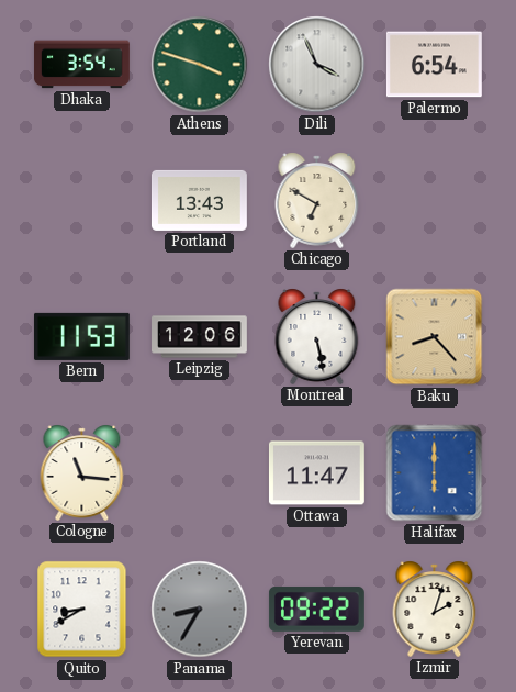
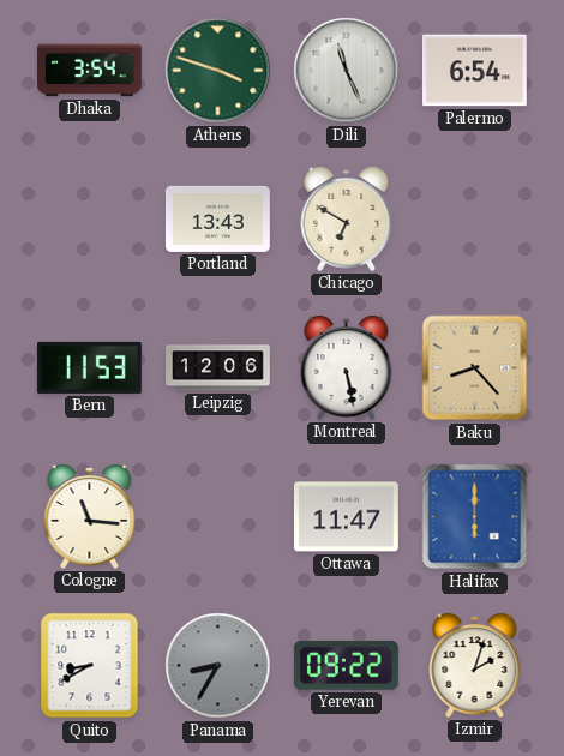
Dili: 3:56 -> 11:26 (347, 71)
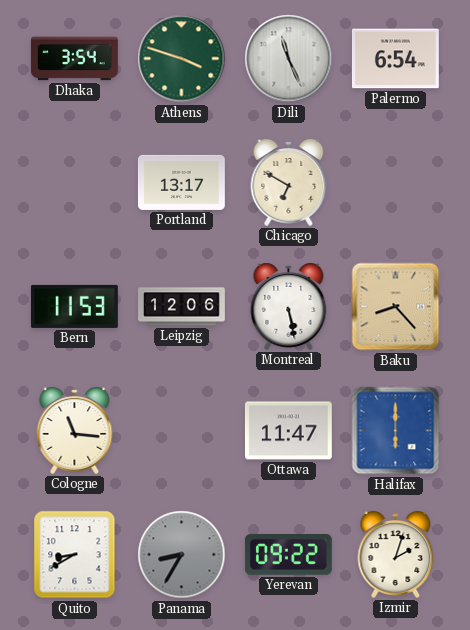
Portland: 13:43 -> 13:17 (181, 182)
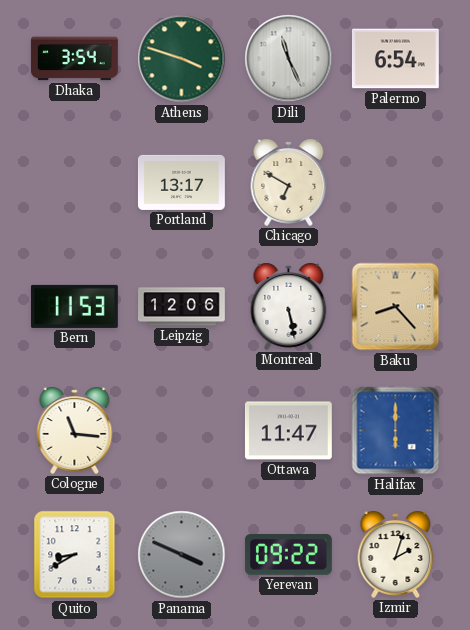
Panama: 8:35 -> 3:49 (182, 555)
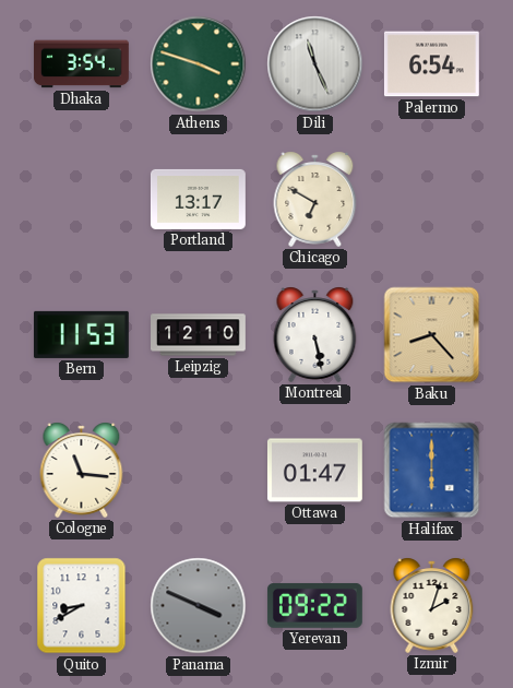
Leipzig: 12:06 -> 12:10 (199, 335)
Ottawa: 11:47 -> 01:47 (314, 471)
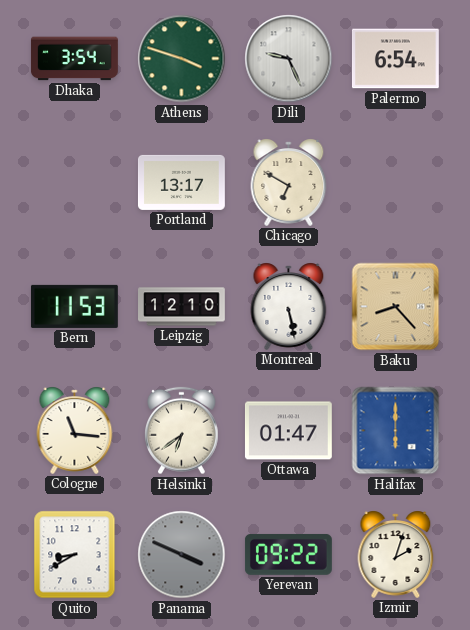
Dili: 11:26 -> 9:26 (289, 59)
Helsinki: none -> 6:39 (182, 431)
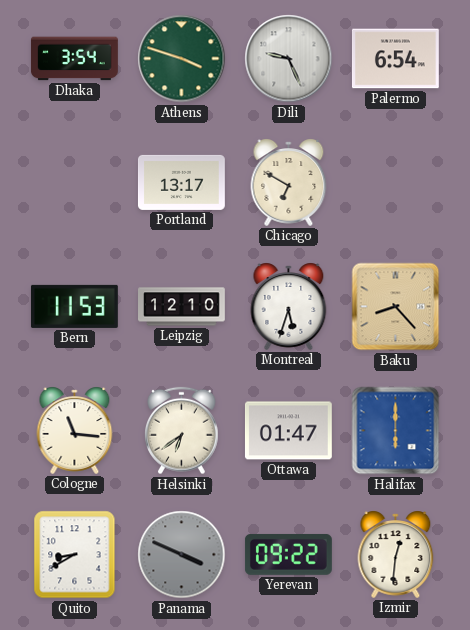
Montreal: 5:28 -> 5:33 (289, 306)
Izmir: 2:03 -> 12:31 (396, 554)
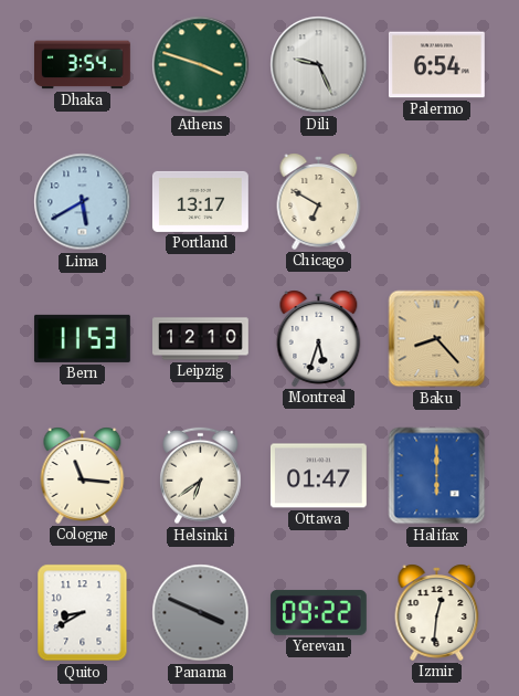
Lima: none -> 5:40 (83, 202)
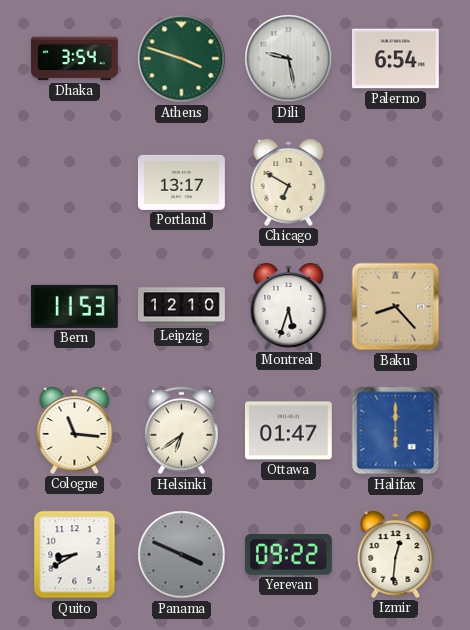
Dili: 9:26 -> 9:28 (289, 59)
Lima: 5:40 -> none (83, 202)
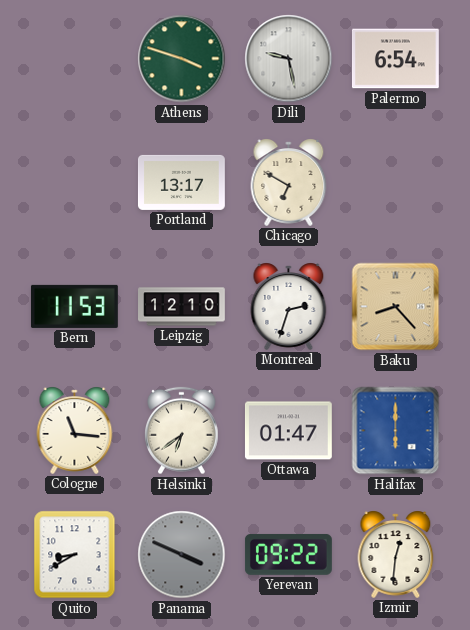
Dhaka: 3:54 -> none (74, 59)
Montreal: 5:33 -> 2:33 (289, 306)
